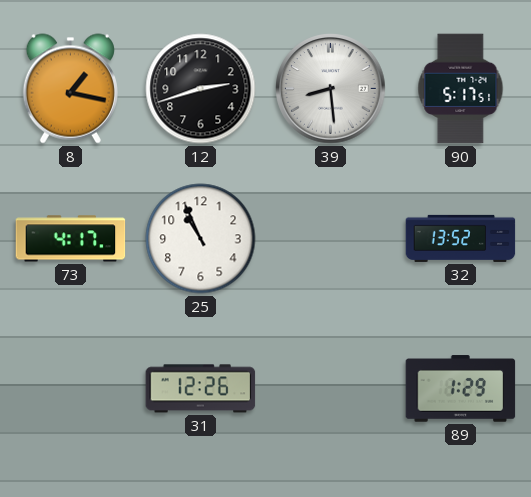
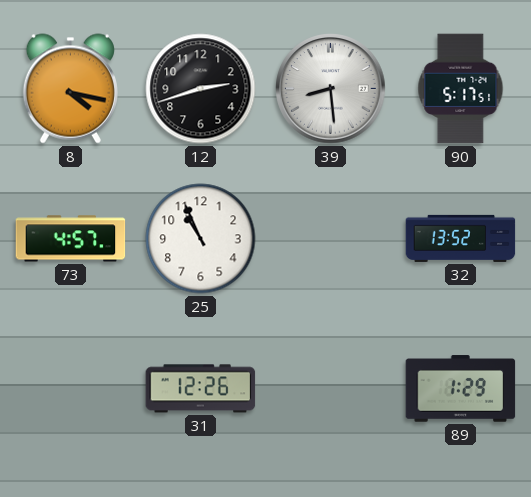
8: 1:17 -> 4:17 (70, 89)
73: 4:17 -> 4:57 (71, 239)
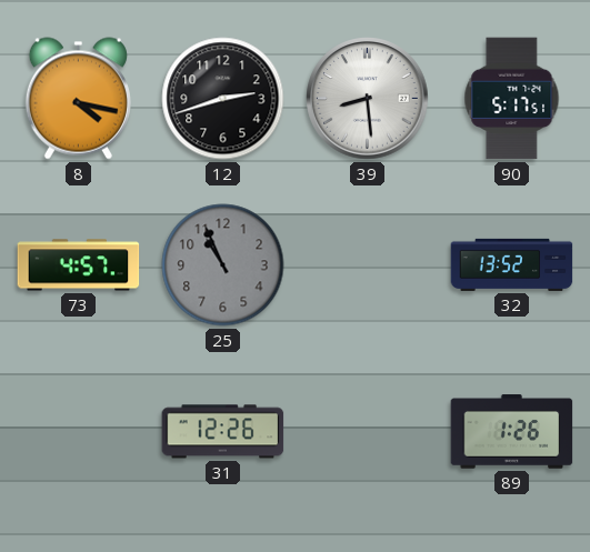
25 dial: white -> grey (223, 265)
89: 1:29 -> 1:26 (512, 432)
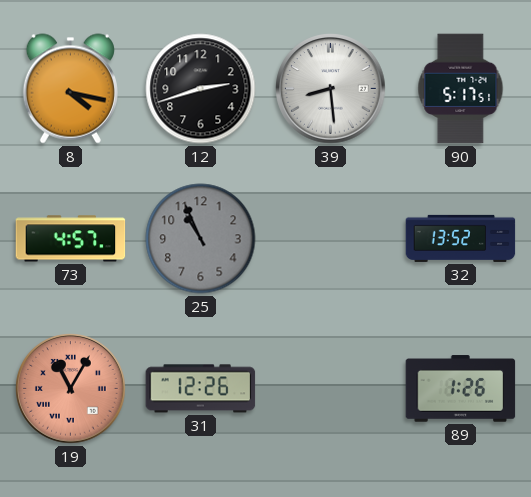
19: none -> 11:05 (71, 389)
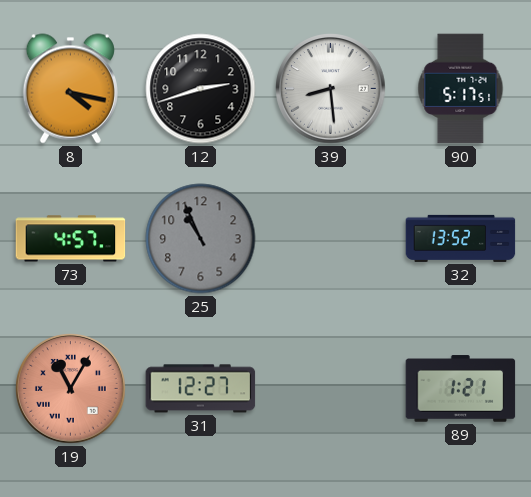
31: 12:26 -> 12:27 (201, 389)
89: 1:26 -> 1:21 (461, 389)
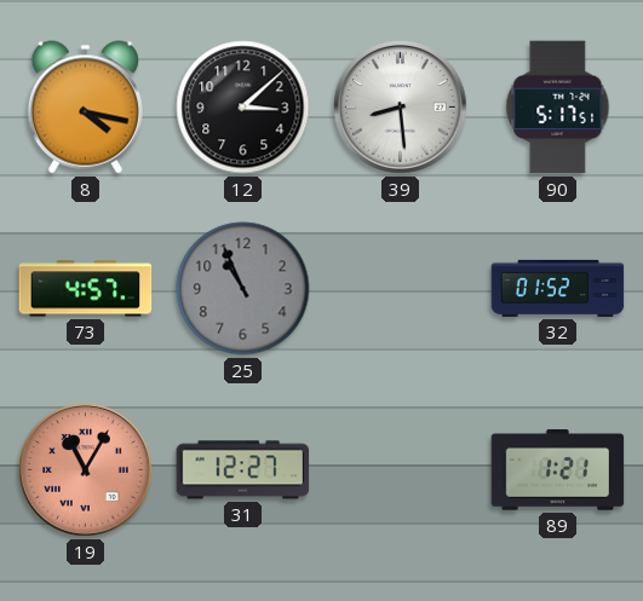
12: 2:42 -> 3:08 (243, 108)
32: 13:52 -> 01:52 (558, 288)
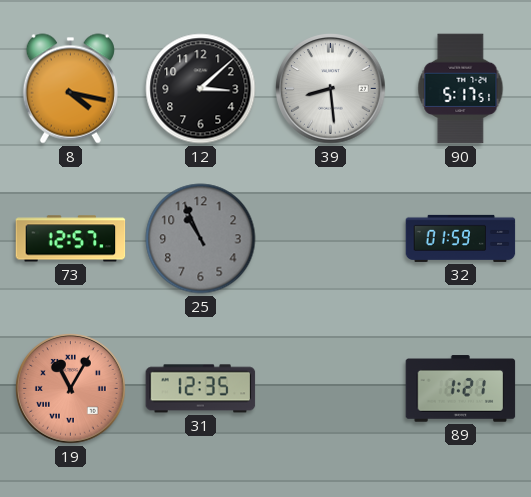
73: 4:57 -> 12:57 (71, 239)
32: 01:52 -> 01:59 (461, 238)
31: 12:27 -> 12:35 (201, 389)
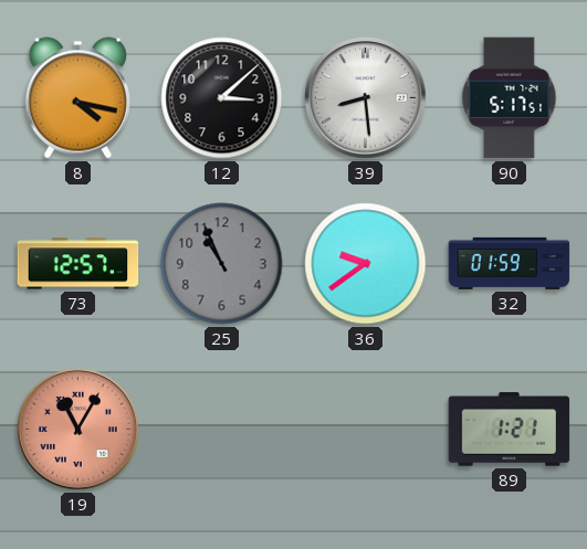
36: none -> 9:39 (366, 264)
31: 12:35 -> none (201, 389)
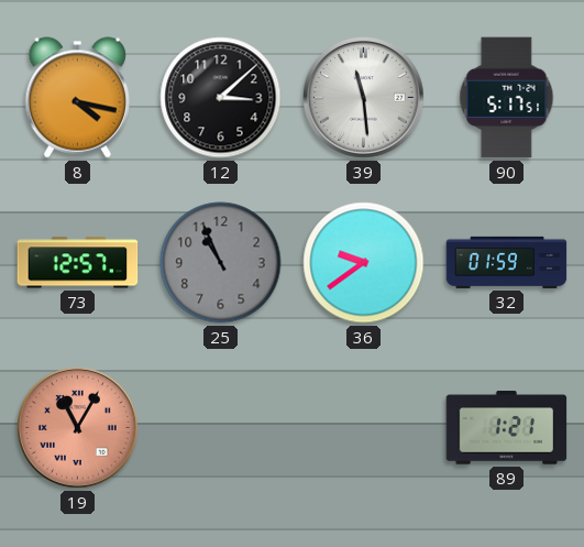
39: 8:29 -> 11:29 (364, 98)
